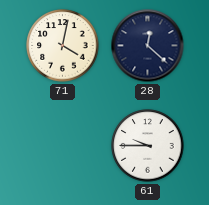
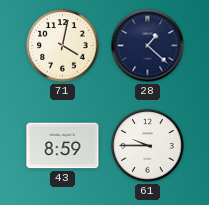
28: 12:22 -> 1:22 (148, 46)
43: none -> 8:59 (63, 146)
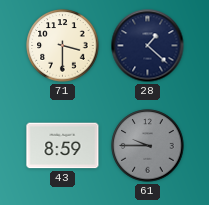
71: 4:02 -> 3:30 (63, 46)
61 dial: white -> grey (148, 146)
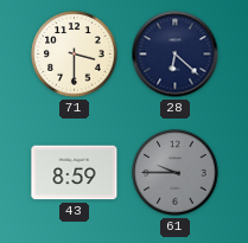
28: 1:22 -> 6:22 (176, 55)
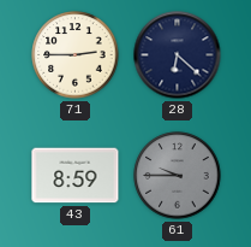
71: 3:30 -> 2:45 (76, 55)
